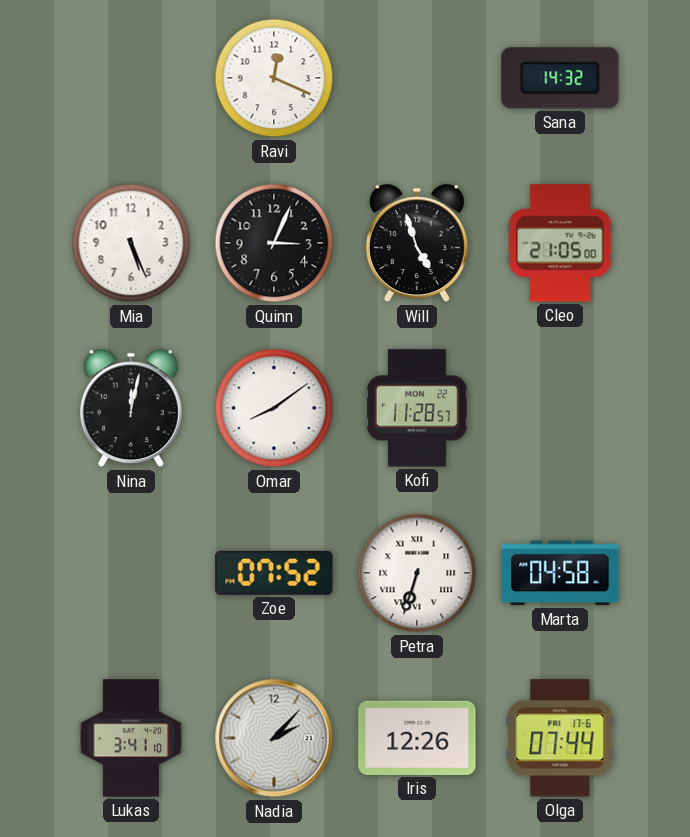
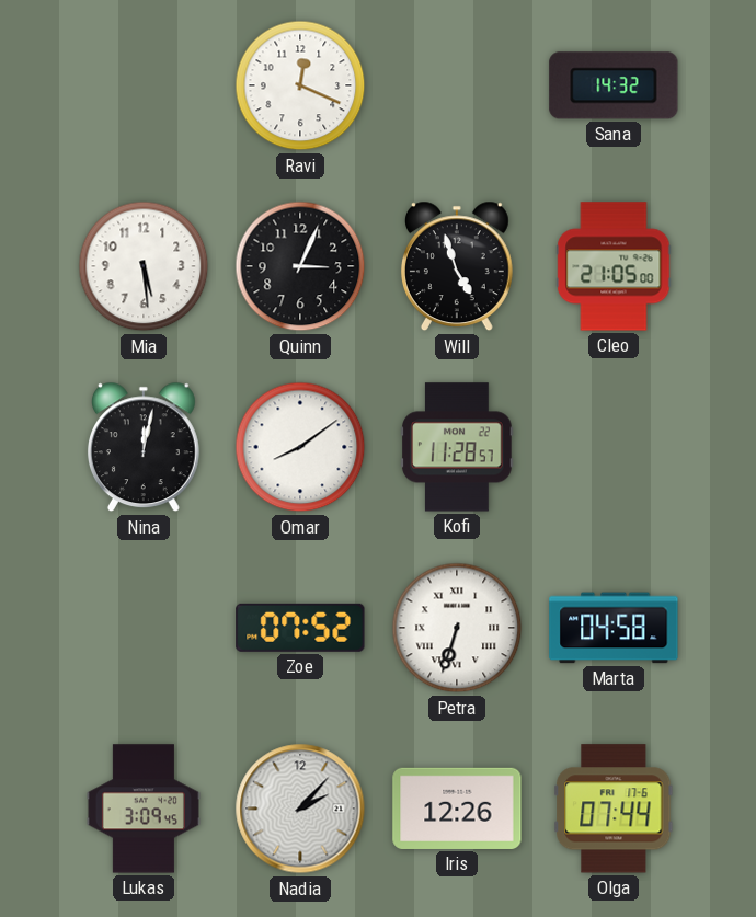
Mia: 5:26 -> 5:29 (144, 266)
Lukas: 3:41 -> 3:09 (144, 809)
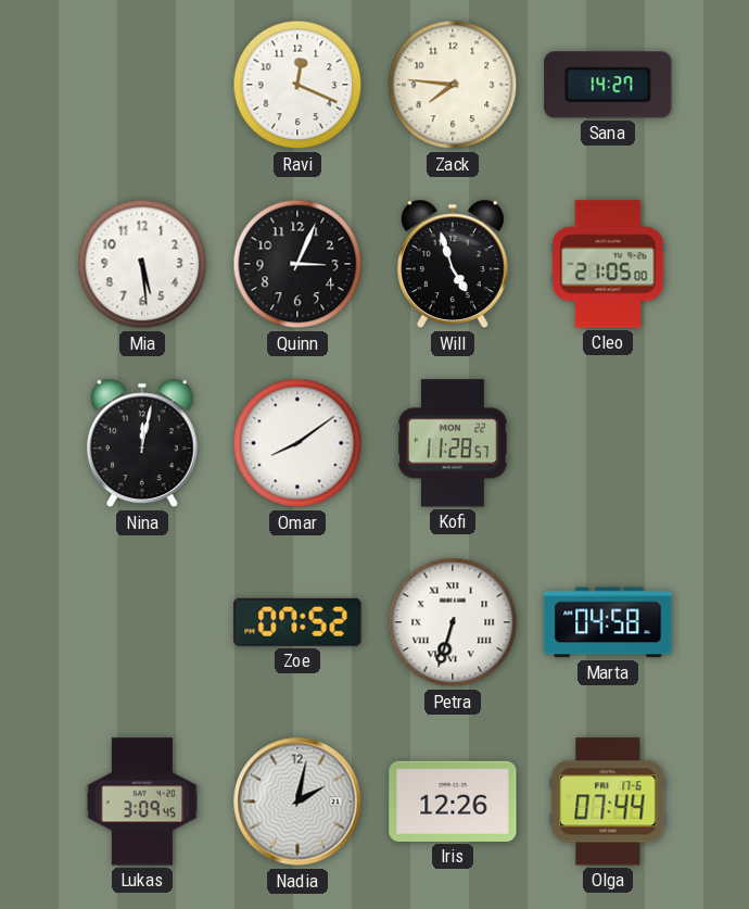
Zack: none -> 7:46 (453, 85)
Sana: 14:32 -> 14:27 (608, 85)
Nadia: 2:07 -> 2:02 (297, 801)
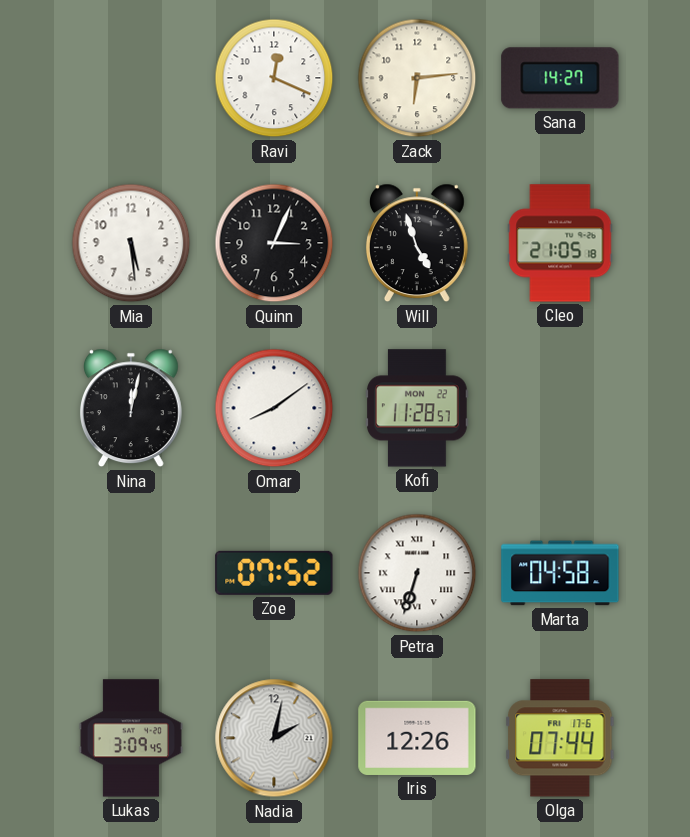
Zack: 7:46 -> 6:14 (417, 78)
Cleo: 21:05:00 -> 21:05:18 (560, 243)
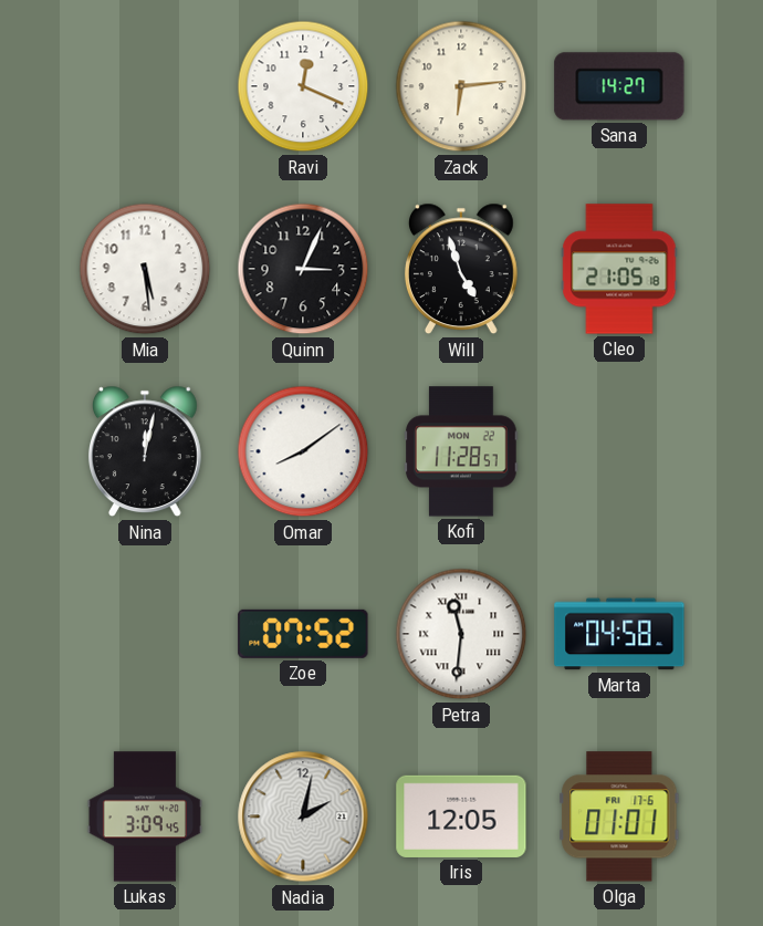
Petra: 6:33 -> 11:31 (461, 634)
Iris: 12:26 -> 12:05 (461, 816)
Olga: 07:44 -> 01:01 (619, 816)
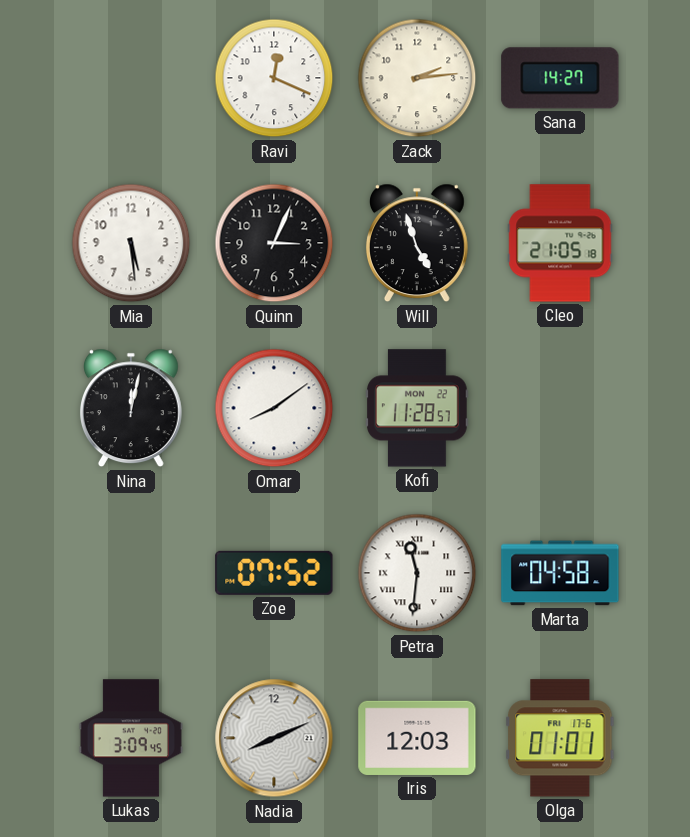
Zack: 6:14 -> 2:14 (417, 78)
Nadia: 2:02 -> 8:11 (274, 738)
Iris: 12:05 -> 12:03 (417, 738)
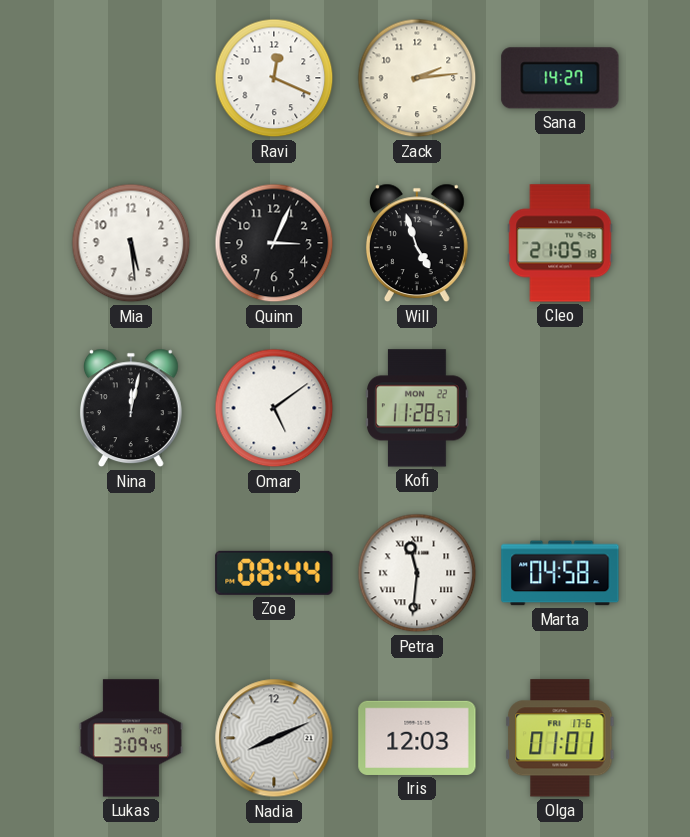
Omar: 8:09 -> 5:09 (274, 408)
Zoe: 07:52 -> 08:44 (274, 573)
